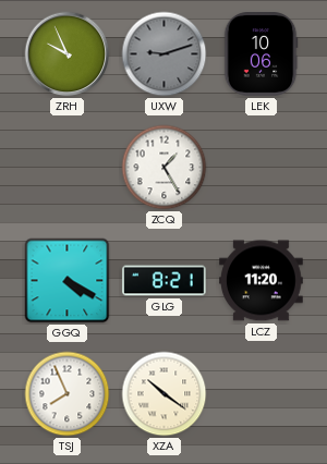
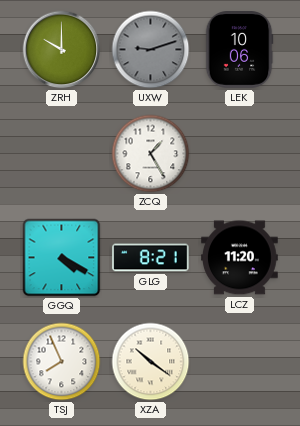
ZRH: 9:56 -> 10:00 (62, 50)
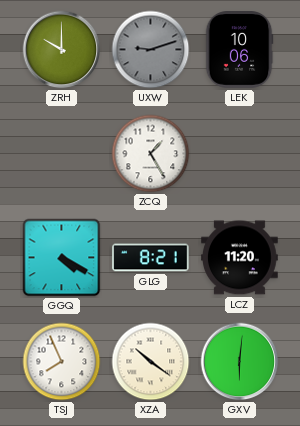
GXV: none -> 6:01 (240, 362)
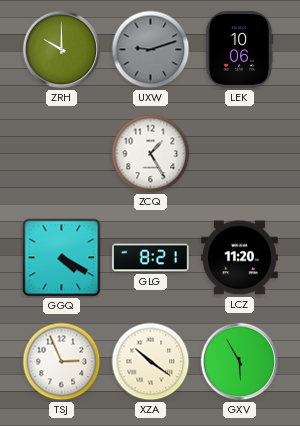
TSJ: 7:56 -> 2:56 (62, 362)
GXV: 6:01 -> 5:55 (240, 362)
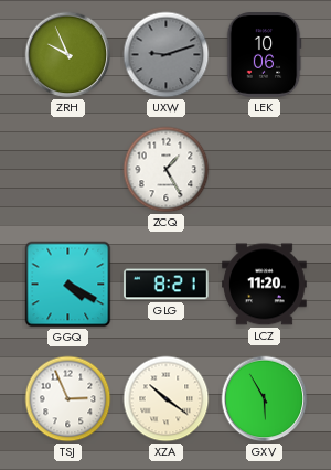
ZRH: 10:00 -> 9:56 (68, 55)
